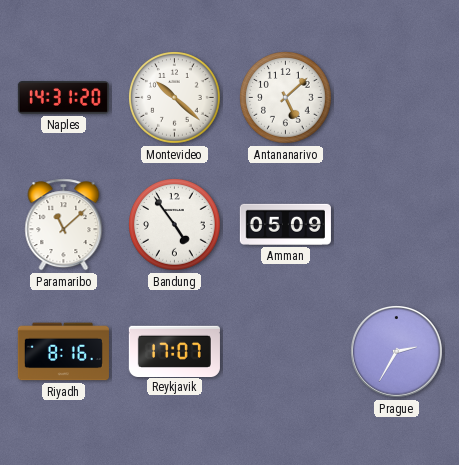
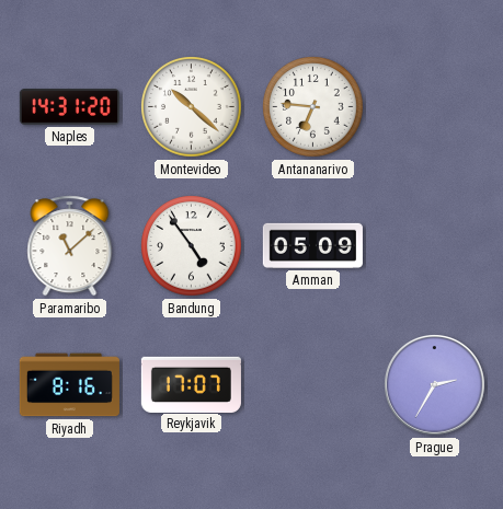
Antananarivo: 5:08 -> 6:46 (313, 107)
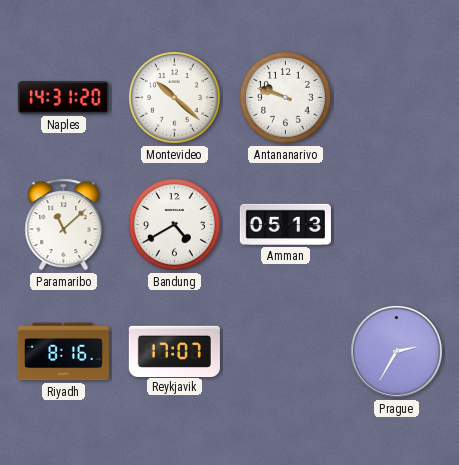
Antananarivo: 6:46 -> 9:48 (286, 98)
Bandung: 4:54 -> 4:40 (175, 225)
Amman: 05:09 -> 05:13 (285, 224)
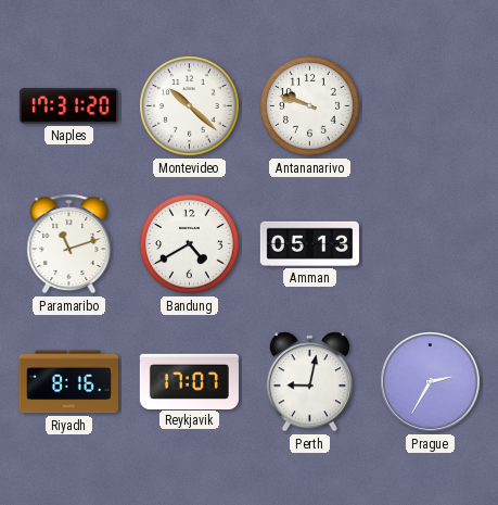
Naples: 14:31 -> 17:31 (68, 106)
Paramaribo: 11:08 -> 11:12 (69, 244)
Perth: none -> 9:02 (309, 382)
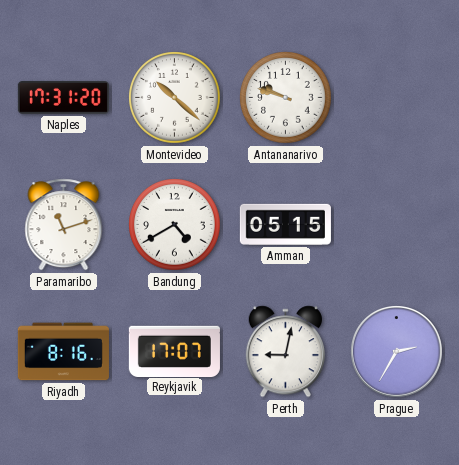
Amman: 05:13 -> 05:15 (285, 224)
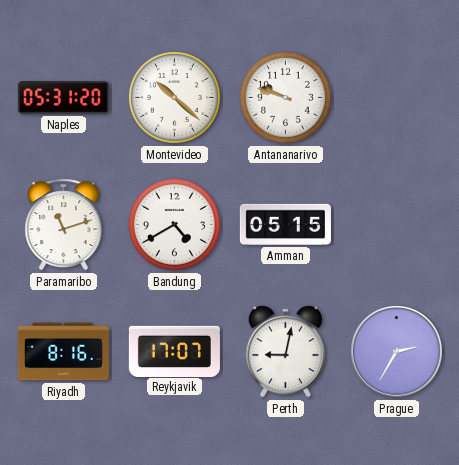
Naples: 17:31 -> 05:31 (63, 98)
